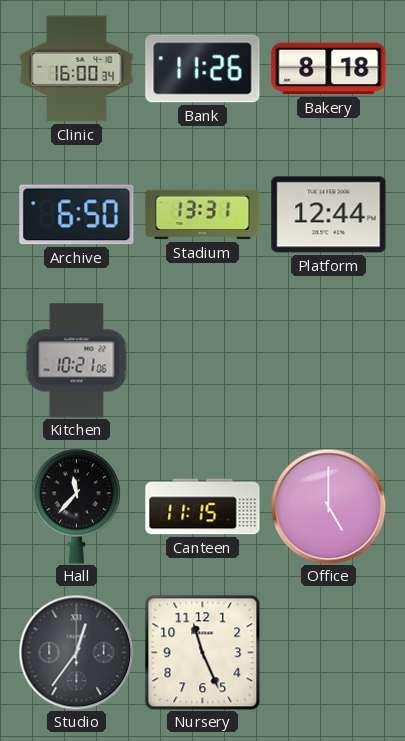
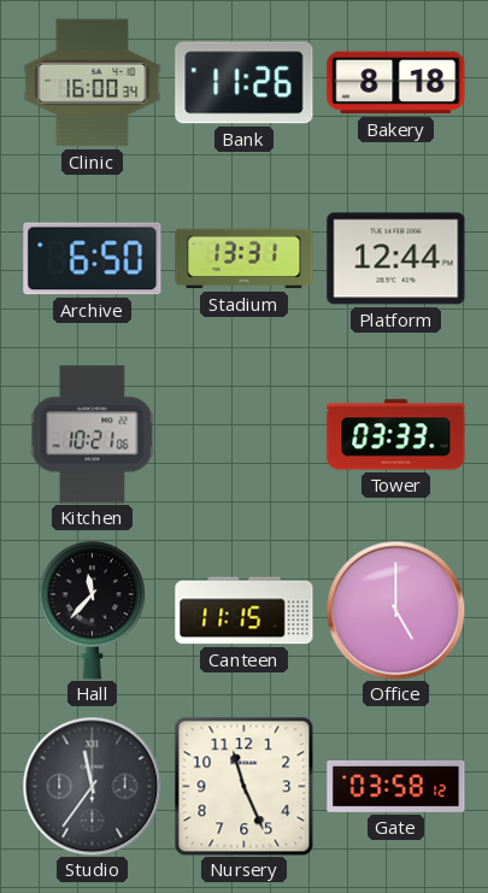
Tower: none -> 03:33 (396, 435)
Studio: 12:36 -> 11:36 (92, 786)
Gate: none -> 03:58 (396, 786)
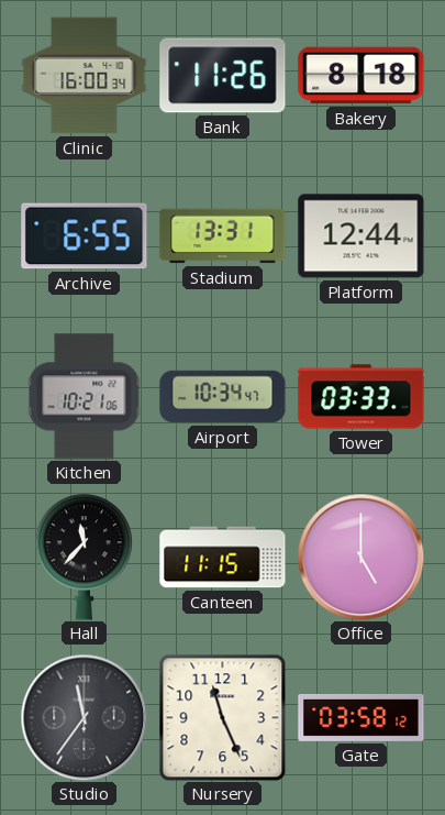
Archive: 6:50 -> 6:55 (85, 236)
Airport: none -> 10:34 (223, 397)
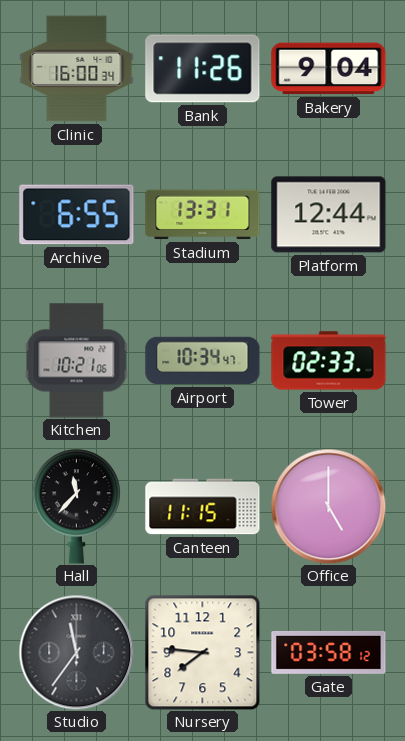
Bakery: 8:18 -> 9:04 (329, 69)
Tower: 03:33 -> 02:33 (329, 361)
Nursery: 11:26 -> 7:46 (202, 652)
